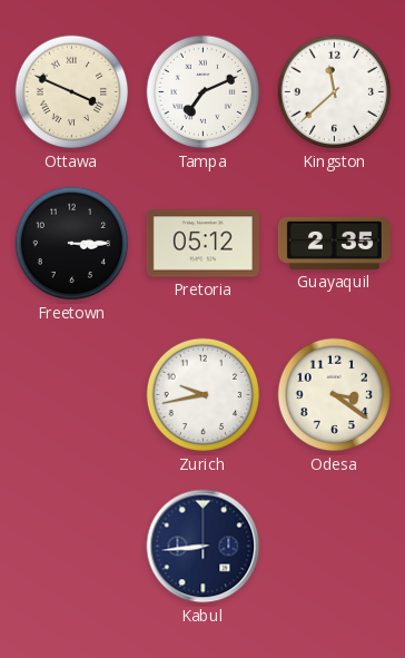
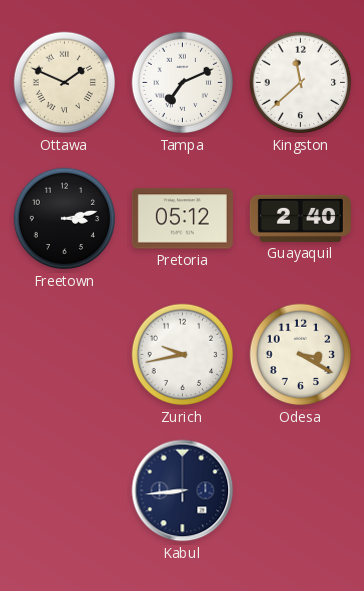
Ottawa: 3:49 -> 1:49 (65, 83)
Freetown: 3:15 -> 3:13 (65, 219)
Guayaquil: 2:35 -> 2:40 (300, 218)
Odesa: 3:21 -> 3:20 (301, 355)
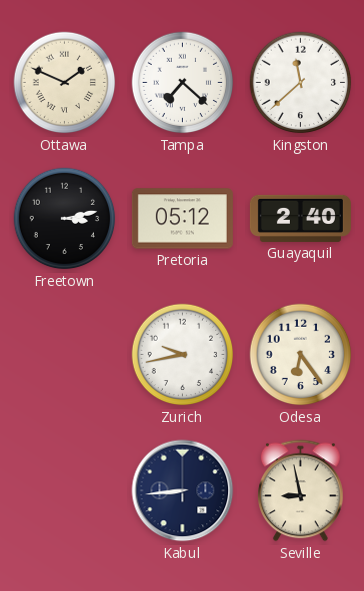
Tampa: 7:11 -> 7:22 (183, 83)
Odesa: 3:20 -> 6:24 (301, 355)
Seville: none -> 8:58 (301, 491)
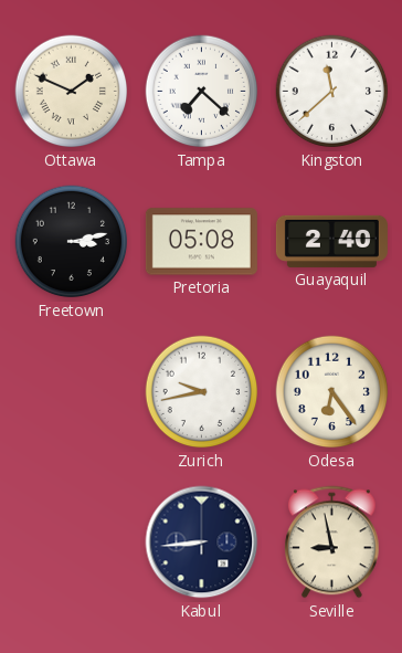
Pretoria: 05:12 -> 05:08 (201, 242)
